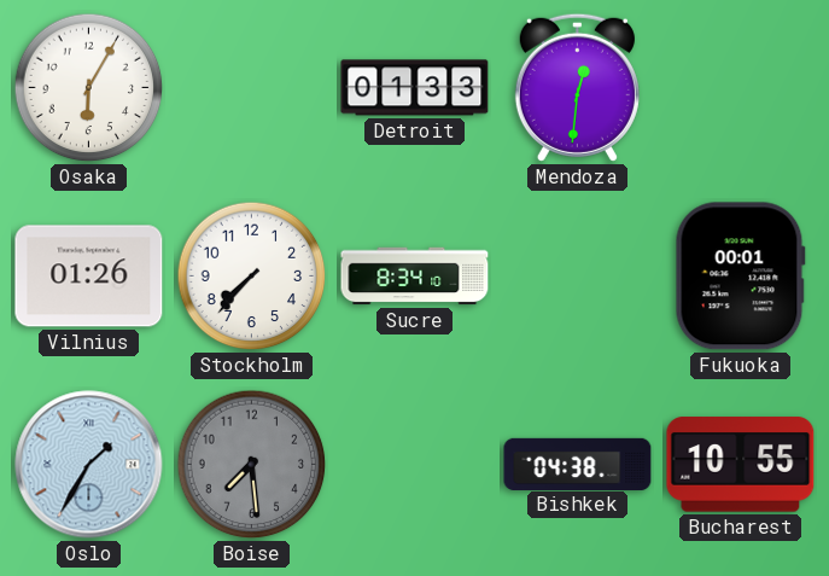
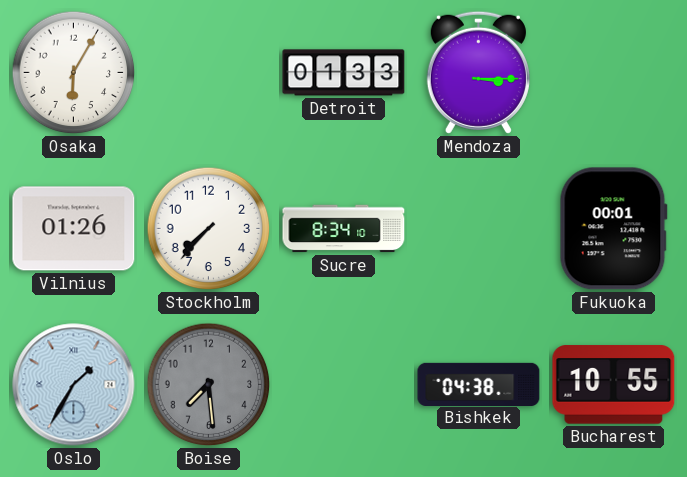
Mendoza: 12:31 -> 3:15 (478, 72)
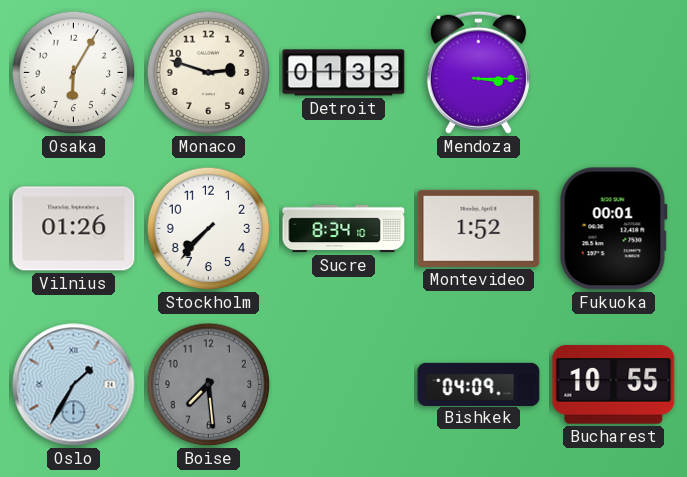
Monaco: none -> 2:48 (209, 73)
Montevideo: none -> 1:52 (479, 228)
Bishkek: 04:38 -> 04:09 (479, 384)
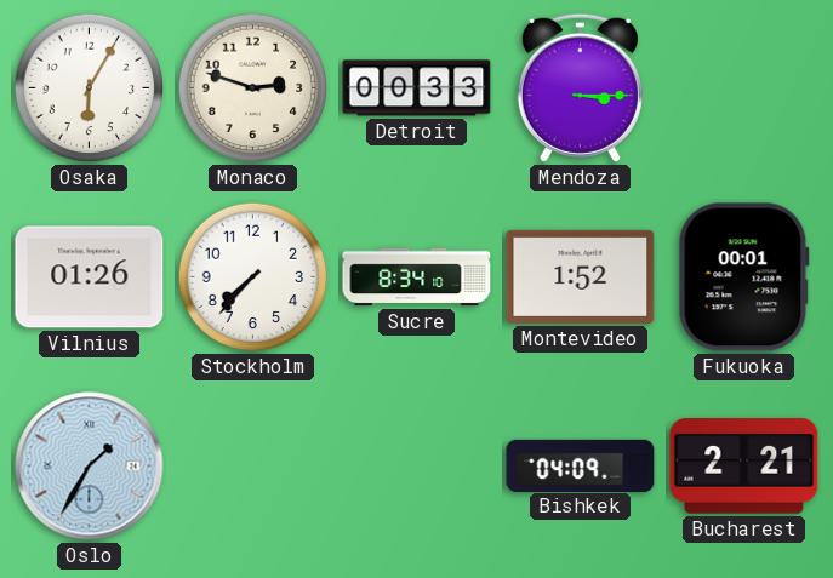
Detroit: 01:33 -> 00:33 (417, 88)
Boise: 7:29 -> none (209, 385)
Bucharest: 10:55 -> 2:21 (744, 467)
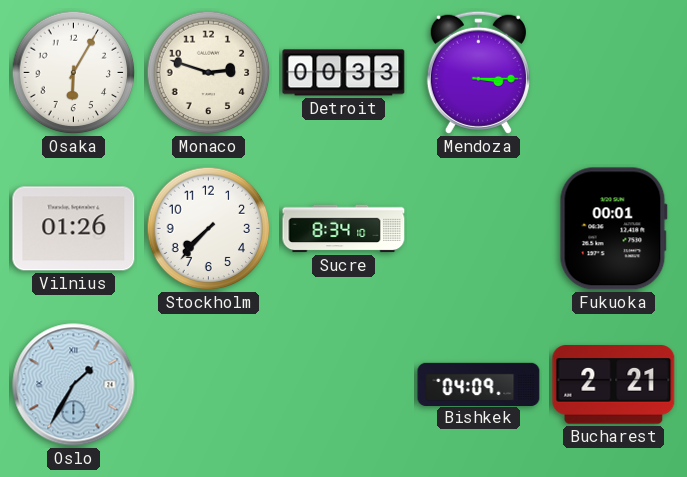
Montevideo: 1:52 -> none (581, 276)
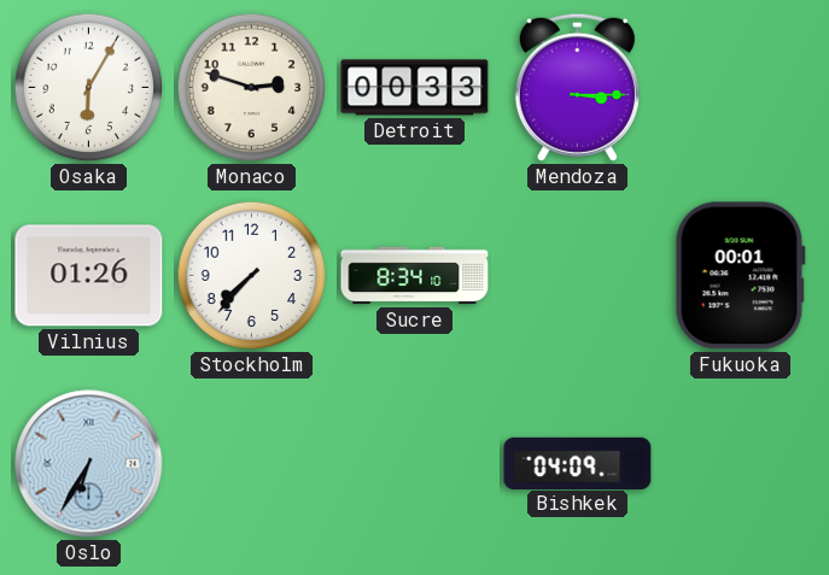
Oslo: 1:35 -> 6:35 (89, 464)
Bucharest: 2:21 -> none (614, 385)
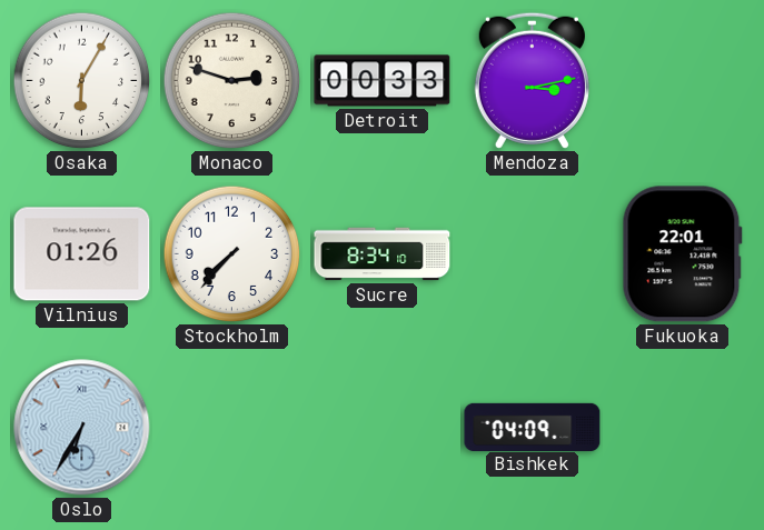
Mendoza: 3:15 -> 3:13 (532, 80)
Fukuoka: 00:01 -> 22:01 (682, 254)
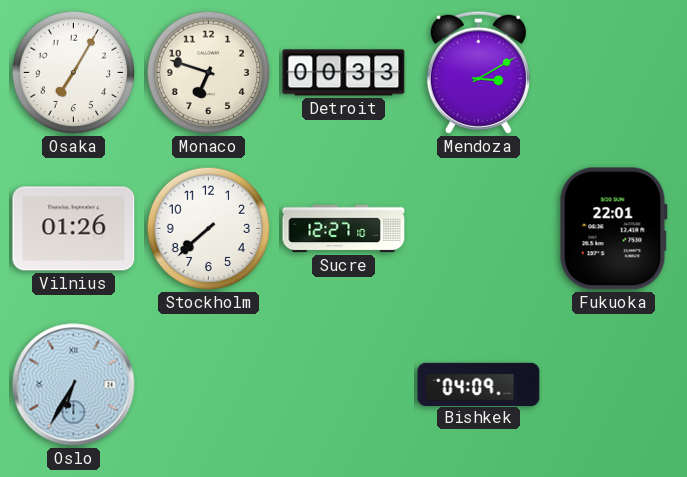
Osaka: 6:05 -> 7:05 (74, 73)
Monaco: 2:48 -> 6:48 (209, 73)
Mendoza: 3:13 -> 3:10 (478, 72)
Stockholm: 7:37 -> 7:38 (209, 229)
Sucre: 8:34 -> 12:27 (344, 229)
